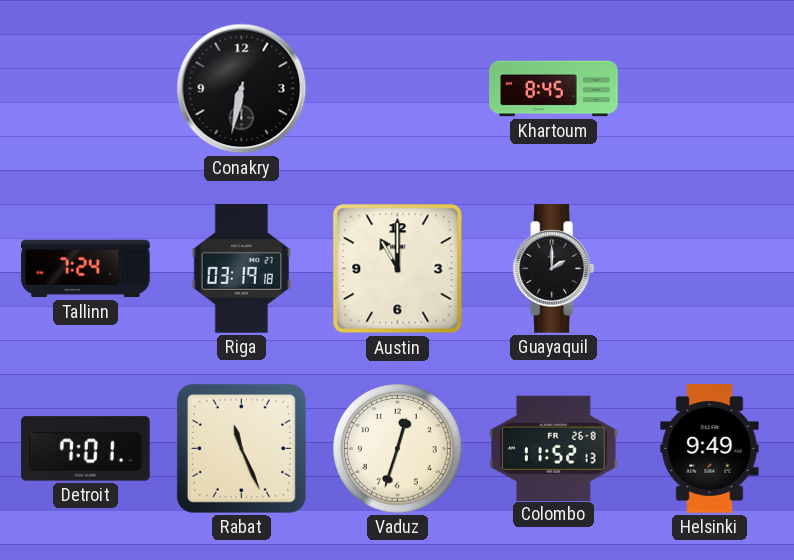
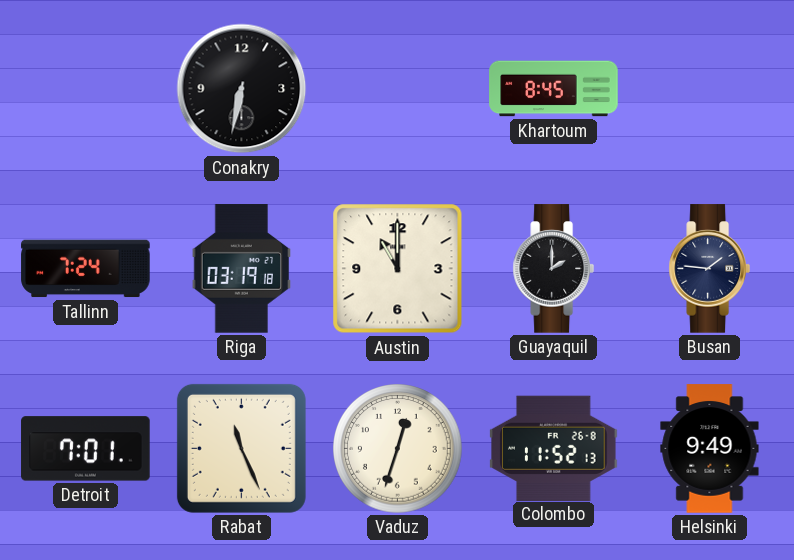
Busan: none -> 1:46 (709, 269)
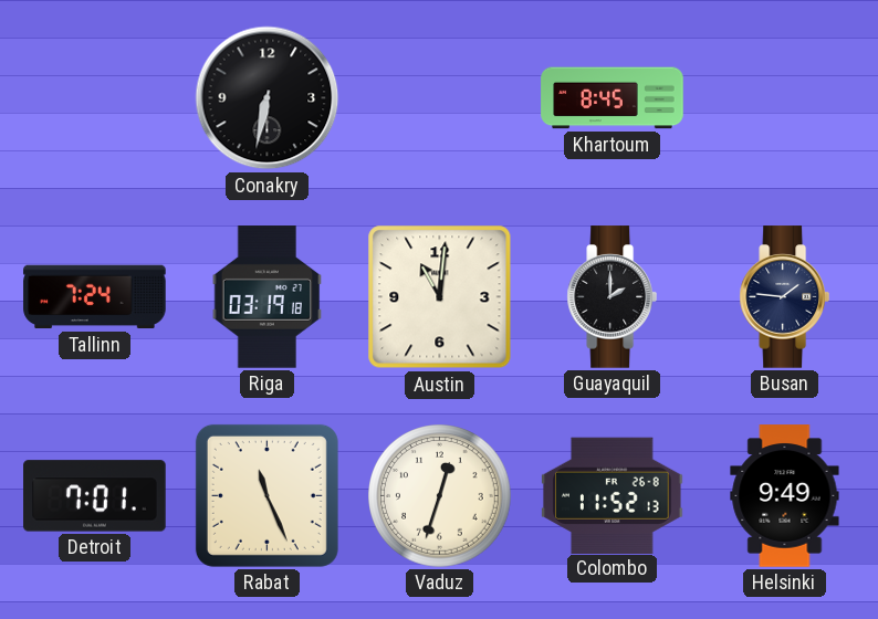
Austin: 11:00 -> 11:01 (440, 297)
